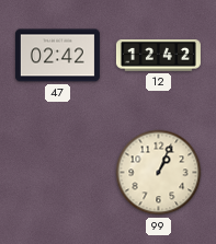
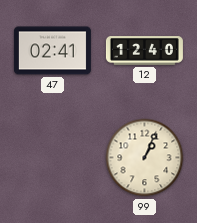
47: 02:42 -> 02:41 (52, 51)
12: 12:42 -> 12:40 (144, 51)
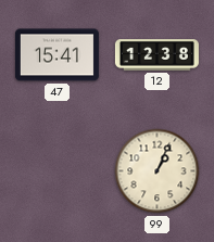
47: 02:41 -> 15:41 (56, 55)
12: 12:40 -> 12:38 (156, 55)
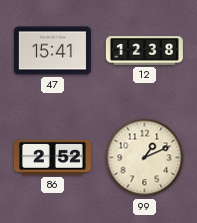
86: none -> 2:52 (52, 157)
99: 1:04 -> 1:11 (145, 158)
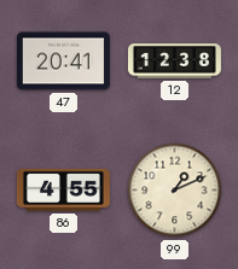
47: 15:41 -> 20:41 (63, 62)
86: 2:52 -> 4:55 (63, 189)
